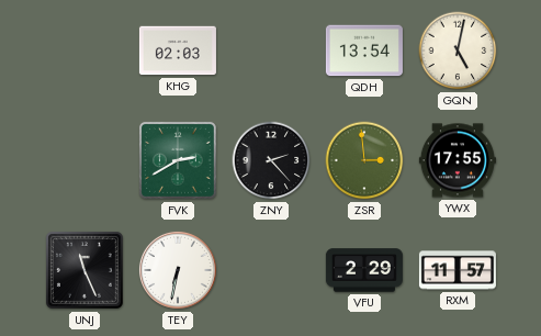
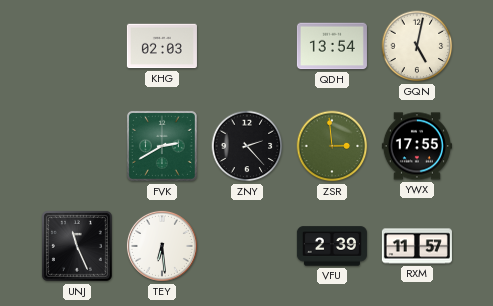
TEY: 6:32 -> 6:29 (162, 246)
VFU: 2:29 -> 2:39 (332, 246)
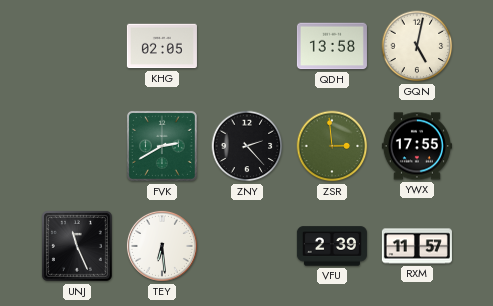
KHG: 02:03 -> 02:05 (162, 46)
QDH: 13:54 -> 13:58 (332, 46)
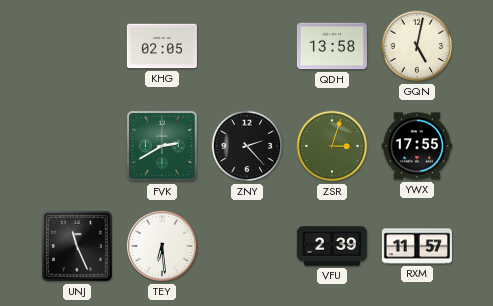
ZSR: 2:59 -> 3:03 (332, 146)
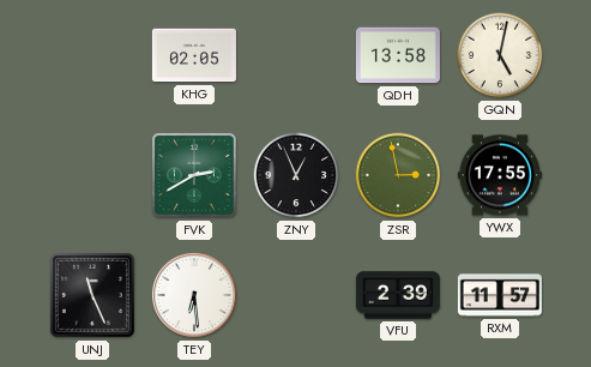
ZNY: 2:23 -> 12:56 (296, 175)
ZSR: 3:03 -> 2:58 (398, 175)
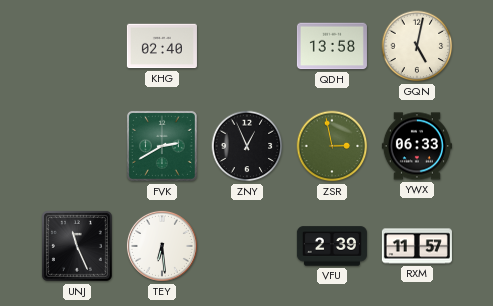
KHG: 02:05 -> 02:40 (162, 46)
YWX: 17:55 -> 06:33 (417, 146)
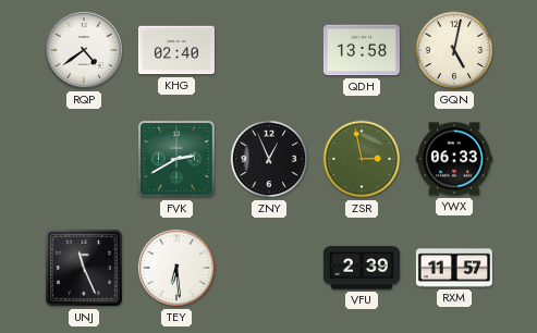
RQP: none -> 4:39 (84, 50)
